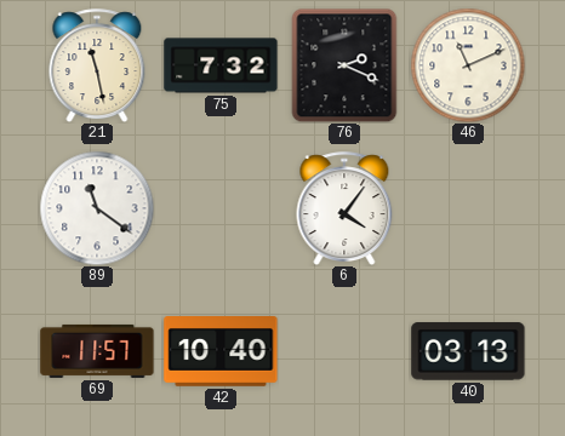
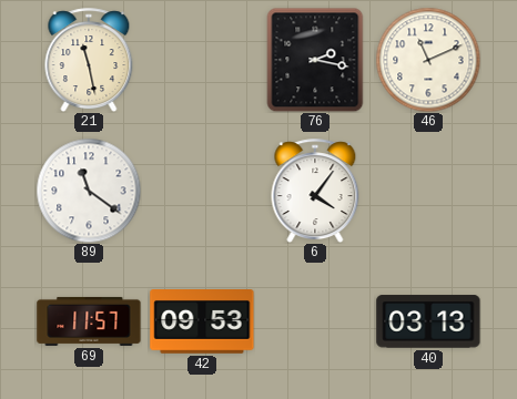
75: 7:32 -> none (221, 65)
76: 2:19 -> 2:17 (315, 60)
42: 10:40 -> 09:53 (202, 323)
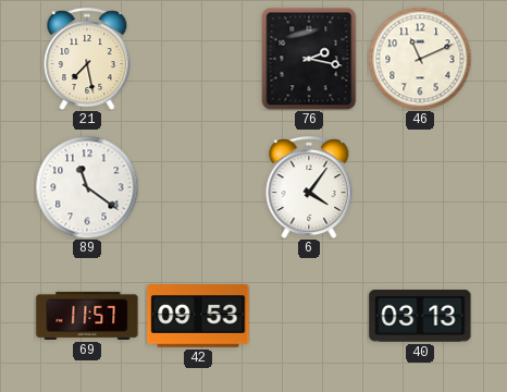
21: 11:28 -> 7:28 (87, 59)
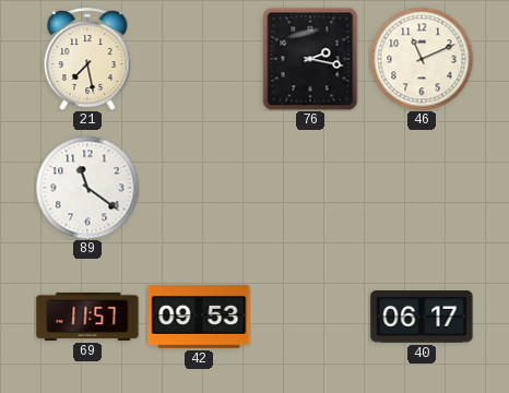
6: 4:06 -> none (309, 187)
40: 03:13 -> 06:17 (422, 317)
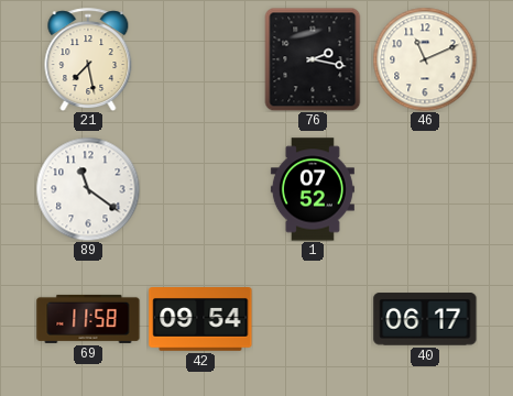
1: none -> 07:52 (313, 189)
69: 11:57 -> 11:58 (88, 319)
42: 09:53 -> 09:54 (200, 320)
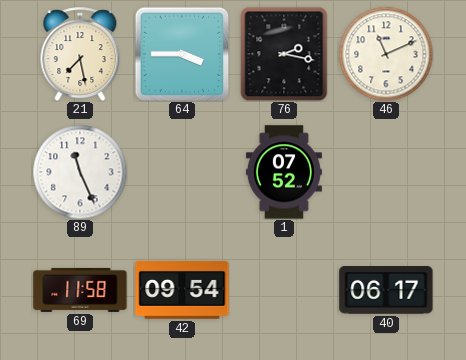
64: none -> 3:45 (182, 54)
89: 11:21 -> 11:26 (80, 172)
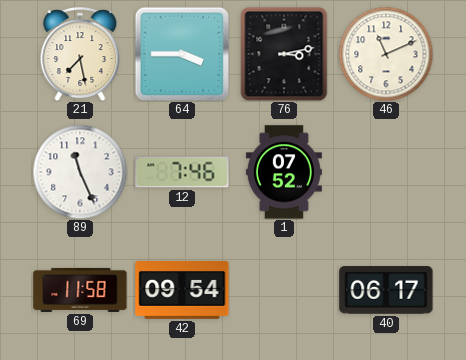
76: 2:17 -> 3:13 (284, 54)
12: none -> 7:46 (182, 172)
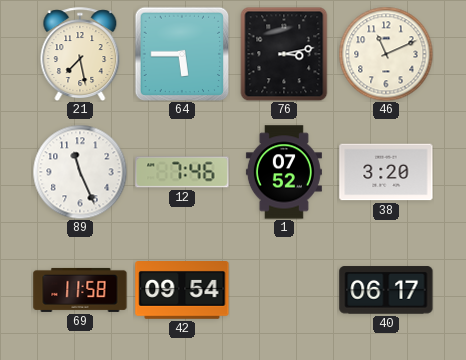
64: 3:45 -> 5:45 (182, 54)
38: none -> 3:20 (386, 172)
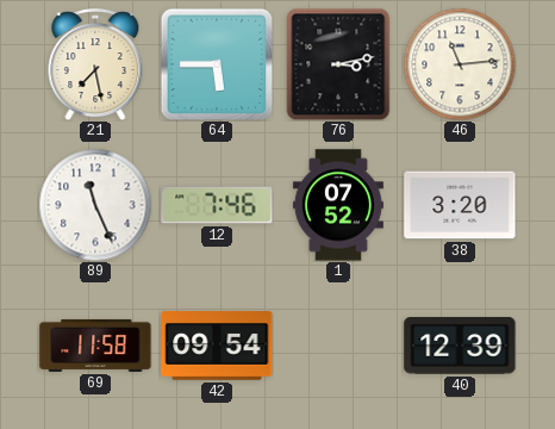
46: 11:11 -> 11:14 (460, 64)
40: 06:17 -> 12:39 (460, 346)
